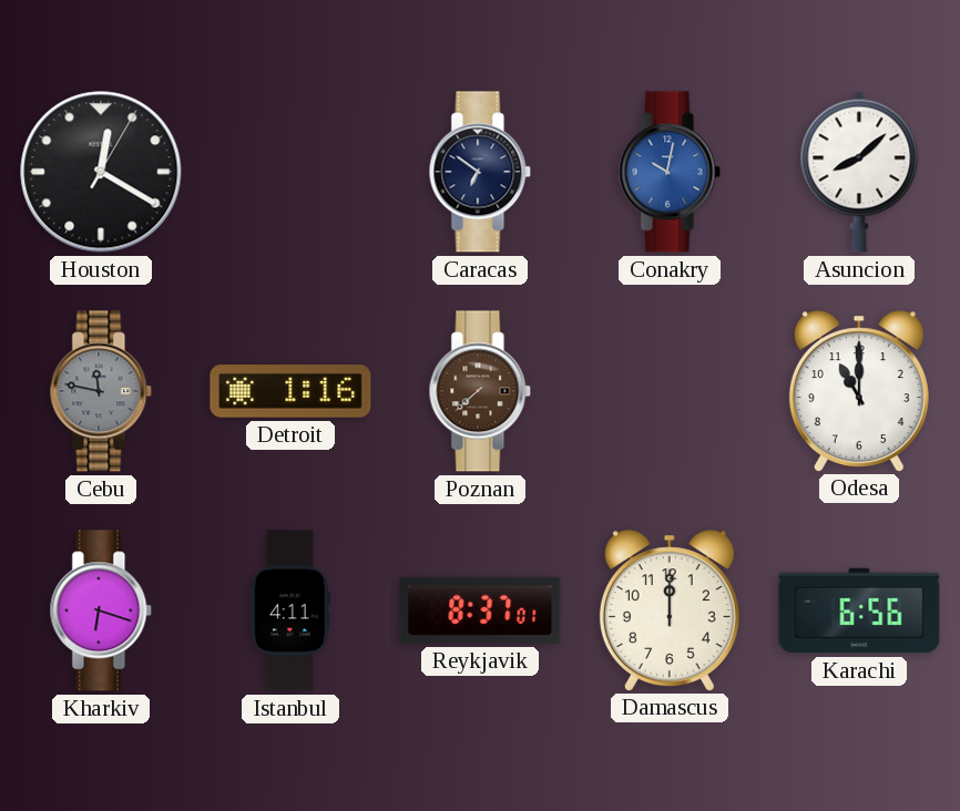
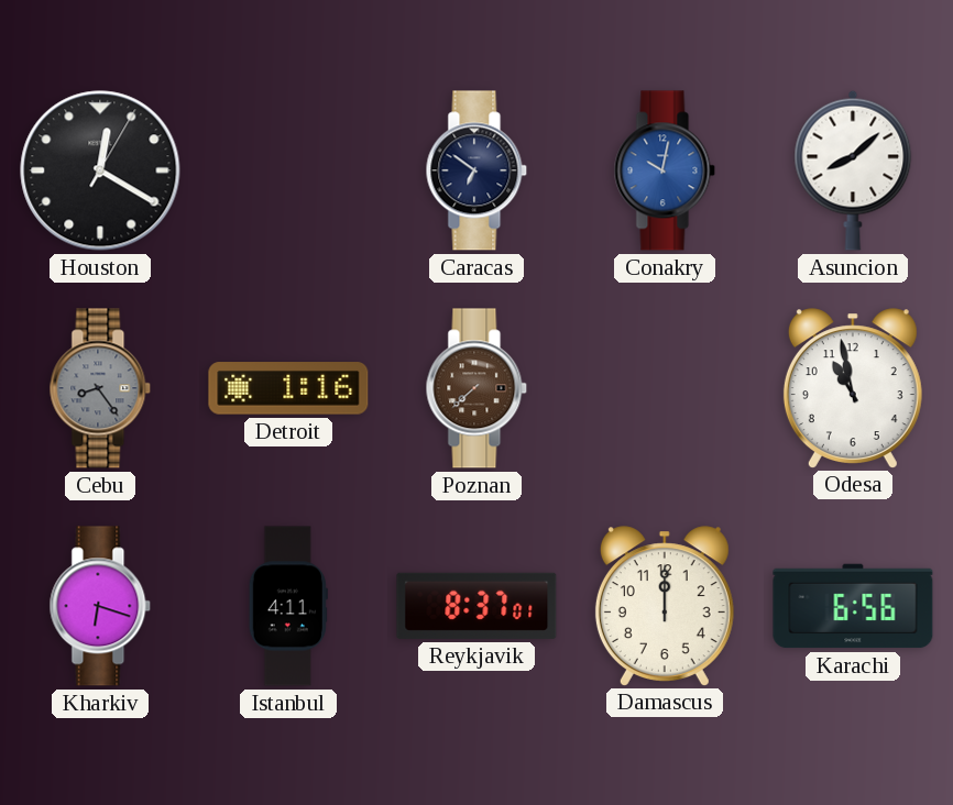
Cebu: 11:47 -> 8:24 (100, 388)
Odesa: 11:00 -> 10:58 (853, 388)
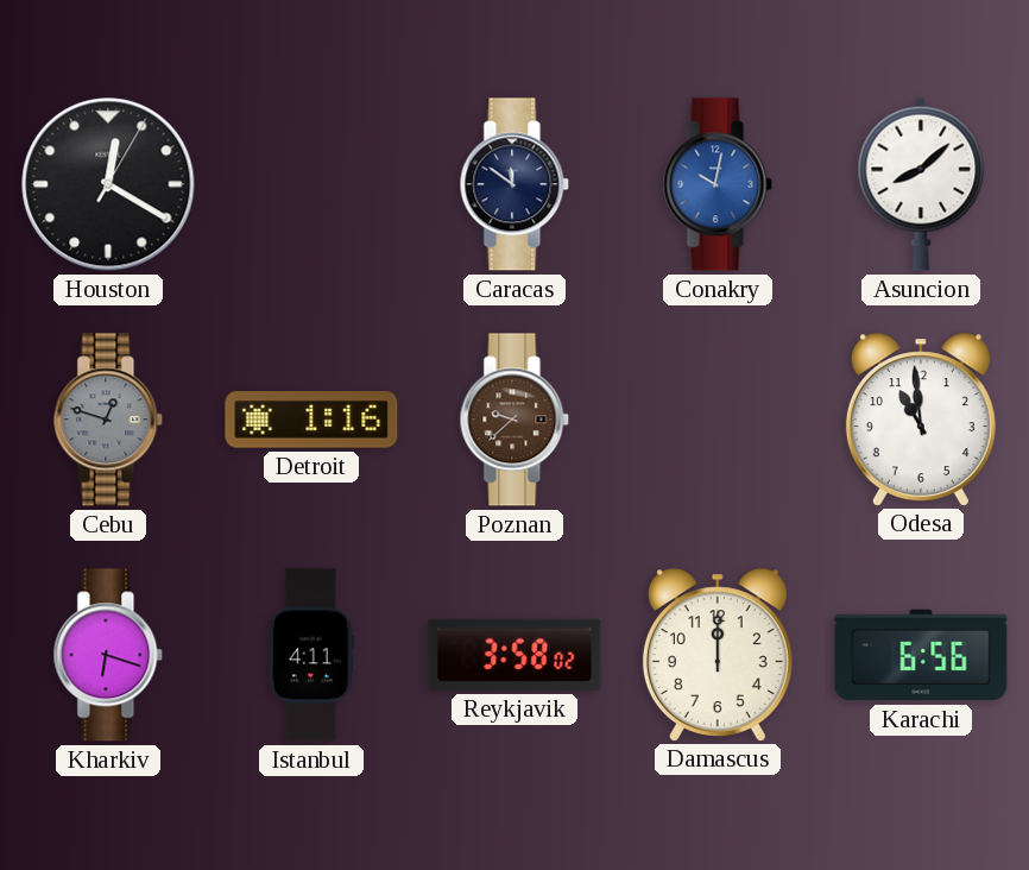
Caracas: 6:51 -> 11:51 (514, 184)
Cebu: 8:24 -> 12:48 (108, 420)
Poznan: 7:38 -> 9:38 (514, 420)
Odesa: 10:58 -> 10:59 (921, 420)
Reykjavik: 8:37 -> 3:58 (514, 655)
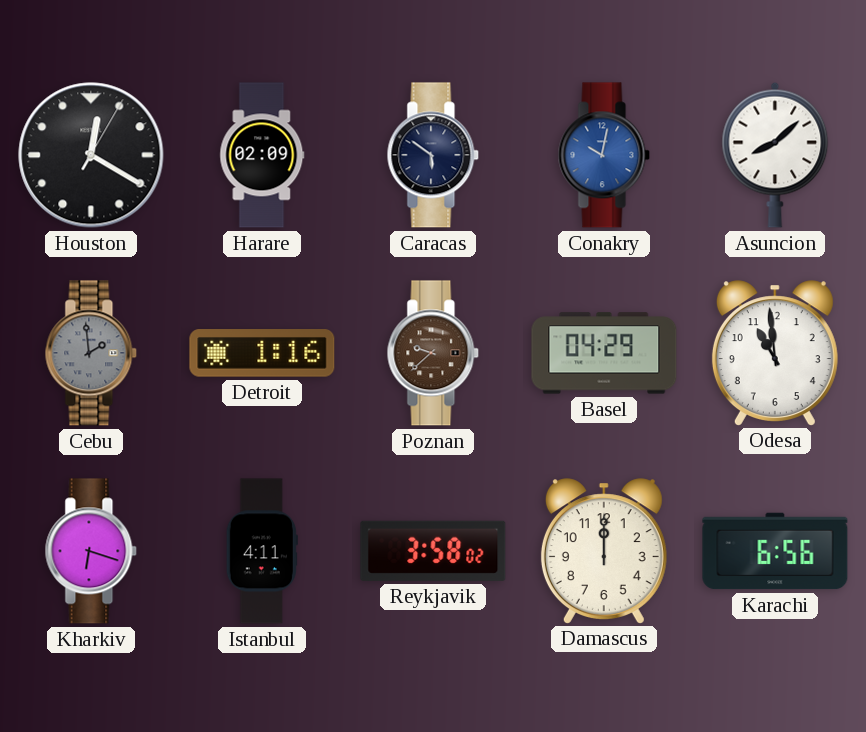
Harare: none -> 02:09 (262, 155)
Caracas: 11:51 -> 5:51 (433, 155)
Cebu: 12:48 -> 1:59 (91, 353)
Basel: none -> 04:29 (604, 353)
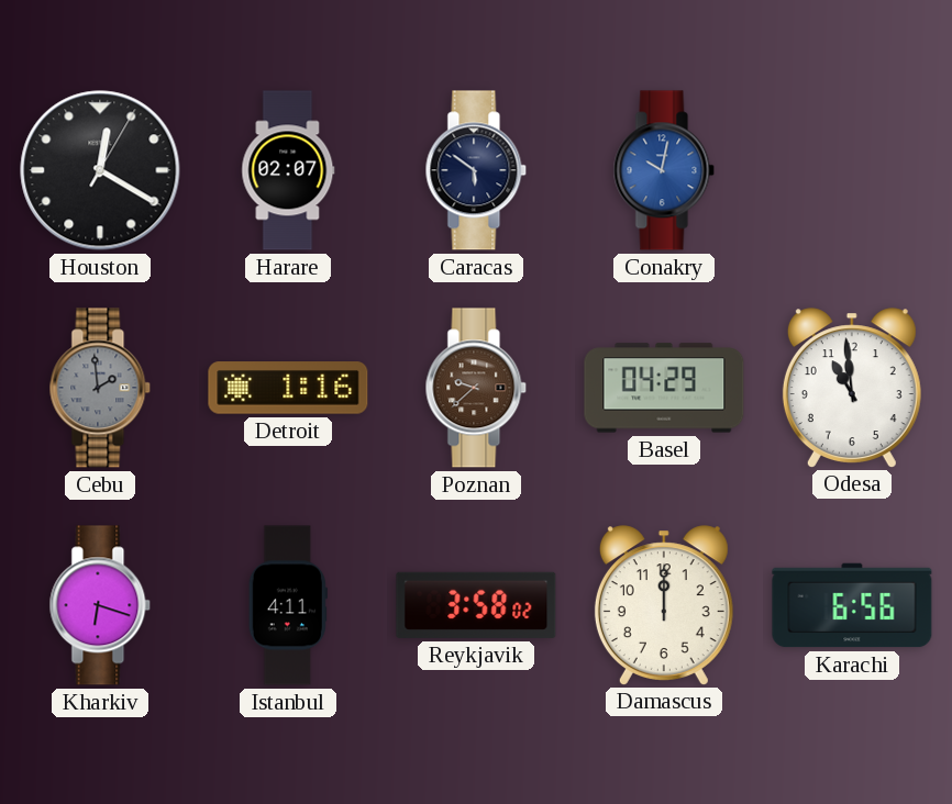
Harare: 02:09 -> 02:07 (288, 170)
Asuncion: 8:08 -> none (775, 155)
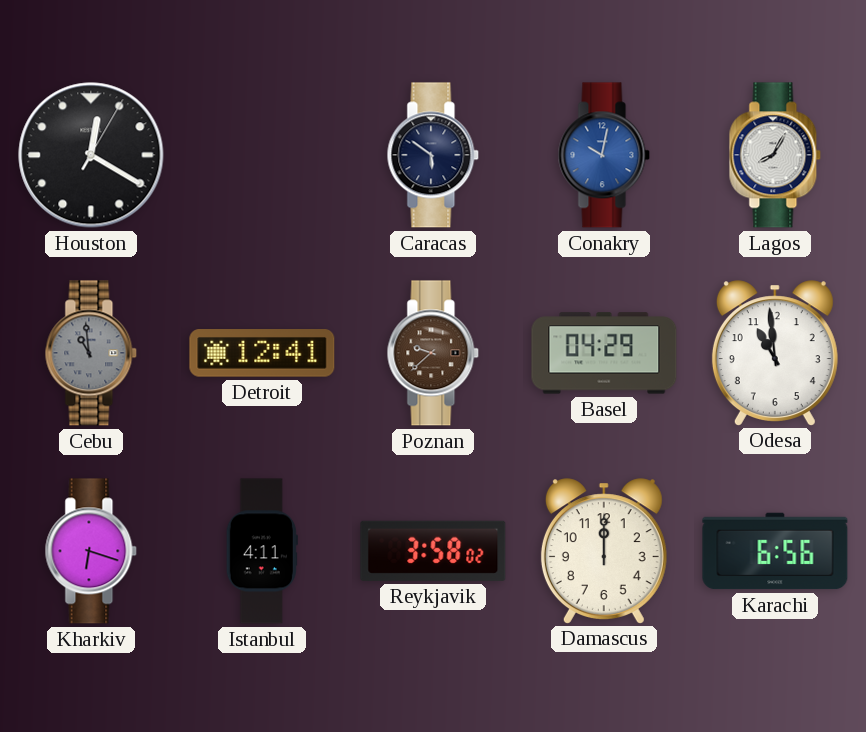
Harare: 02:07 -> none (288, 170)
Lagos: none -> 8:05 (775, 155)
Cebu: 1:59 -> 10:59 (91, 353)
Detroit: 1:16 -> 12:41 (262, 353)
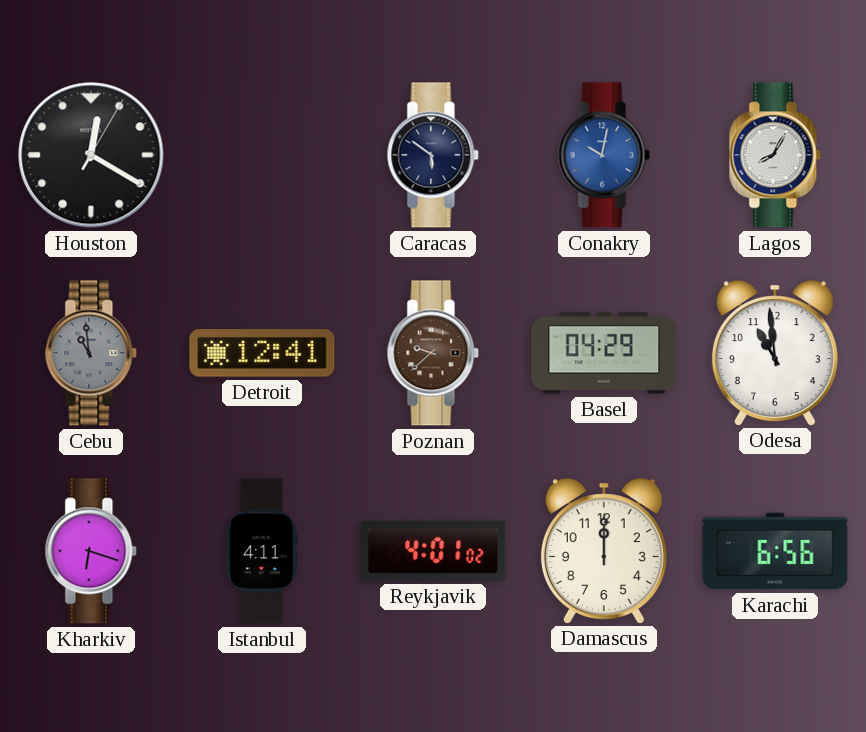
Reykjavik: 3:58 -> 4:01 (433, 551)
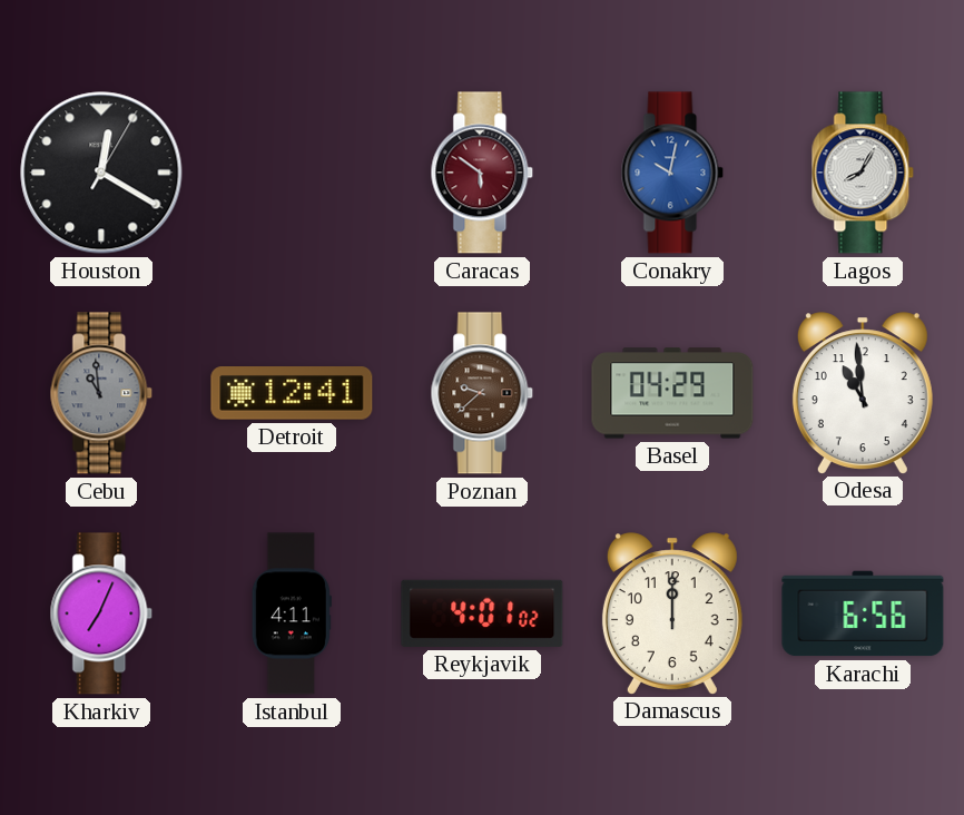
Caracas dial: navy -> burgundy (482, 173)
Kharkiv: 6:18 -> 7:04 (101, 613)
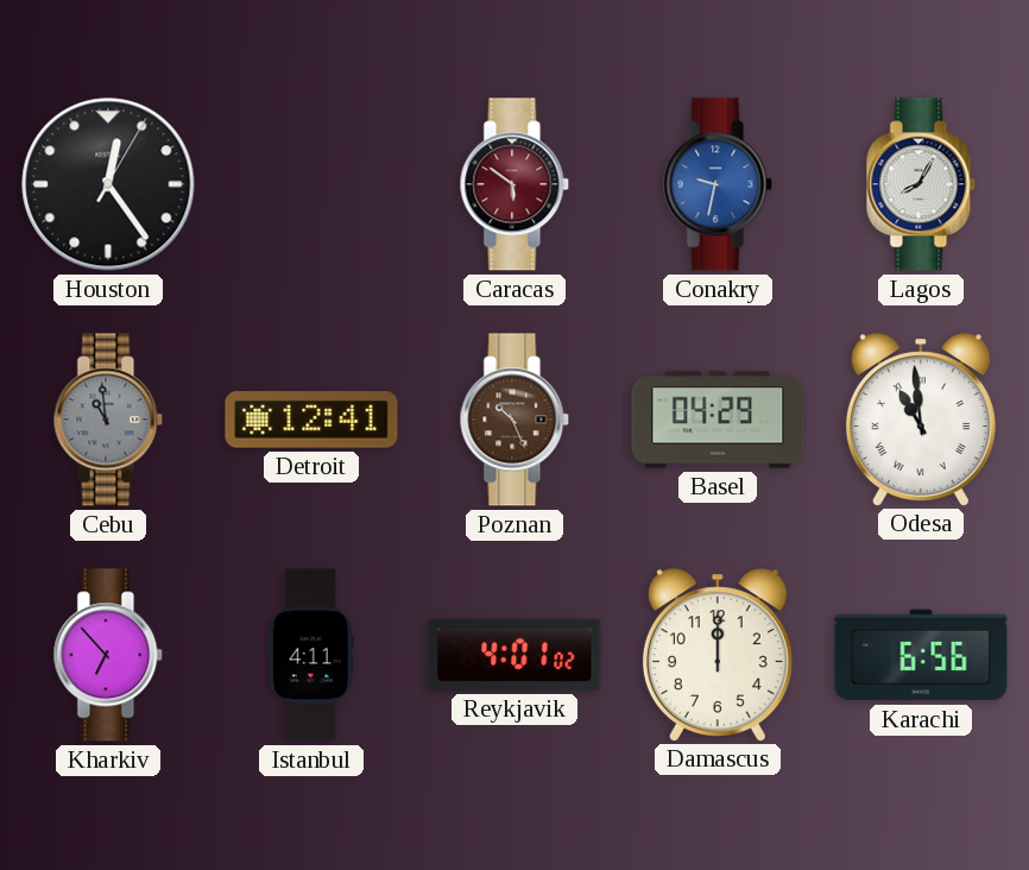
Houston: 12:20 -> 12:24 (108, 184)
Conakry: 10:02 -> 9:32 (718, 184)
Poznan: 9:38 -> 10:26 (514, 420)
Odesa numerals: Arabic -> Roman (921, 420)
Kharkiv: 7:04 -> 6:53 (108, 655)
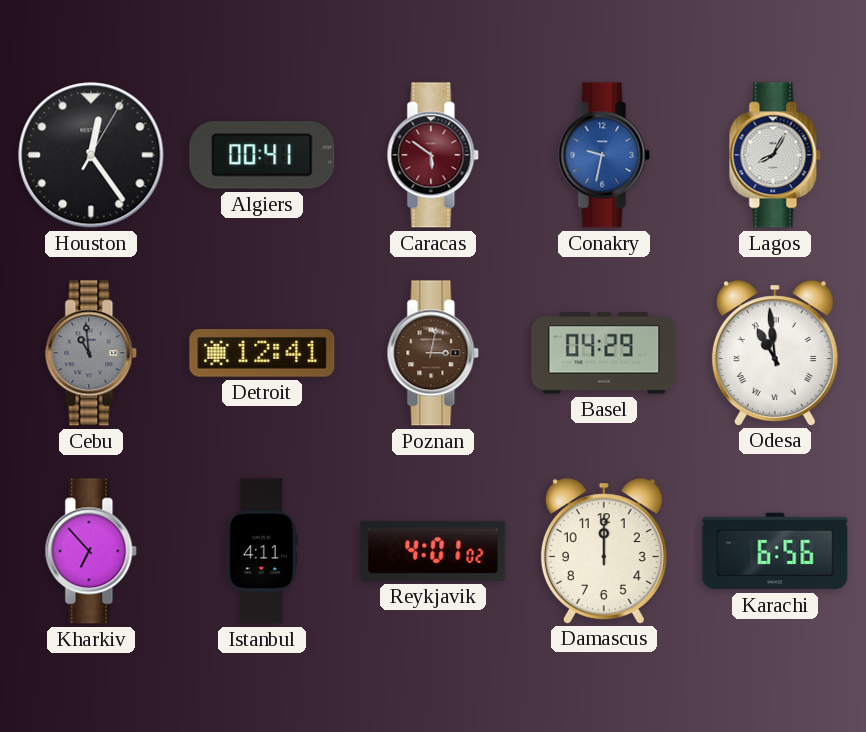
Algiers: none -> 00:41 (262, 155)
Poznan: 10:26 -> 3:02 (433, 353)
